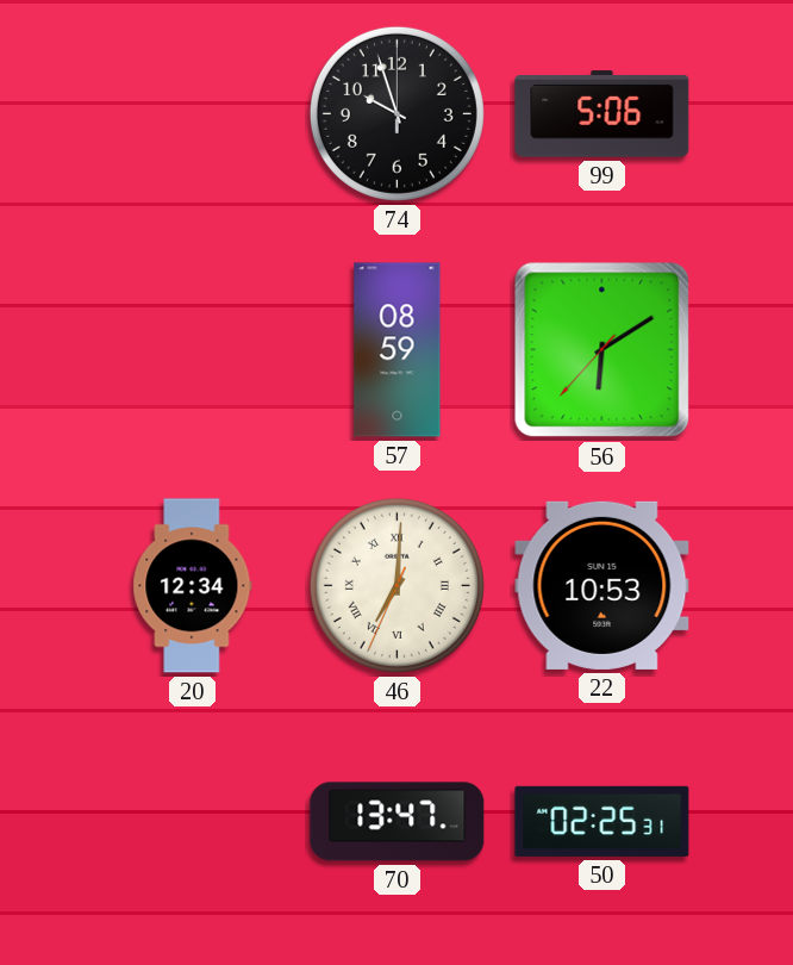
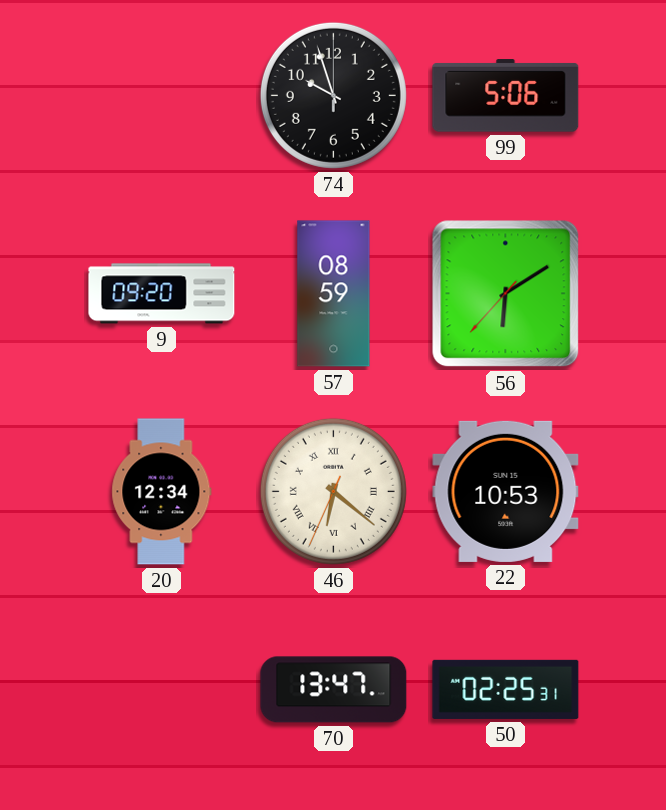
9: none -> 09:20 (162, 294)
46: 7:00 -> 6:21 (333, 491)
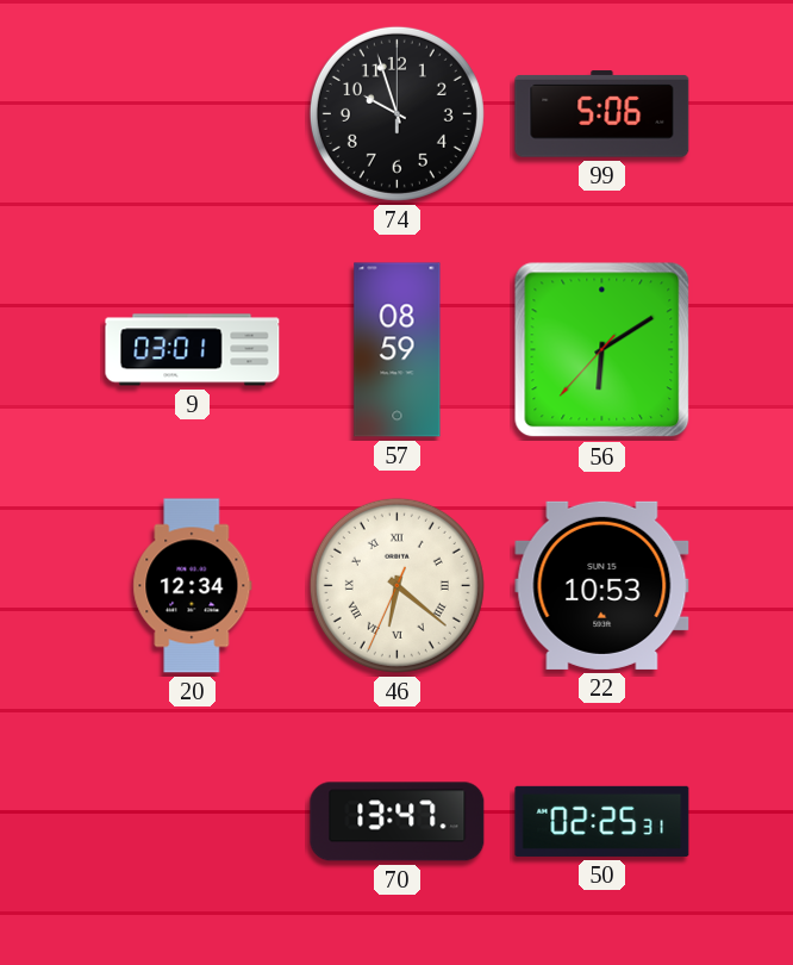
9: 09:20 -> 03:01 (193, 350)
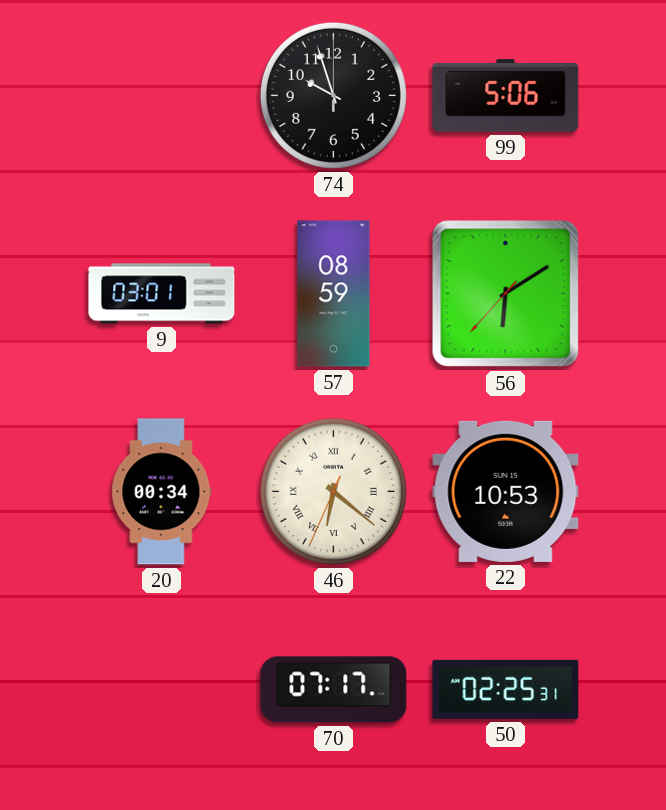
20: 12:34 -> 00:34 (162, 492)
70: 13:47 -> 07:17 (334, 690)
